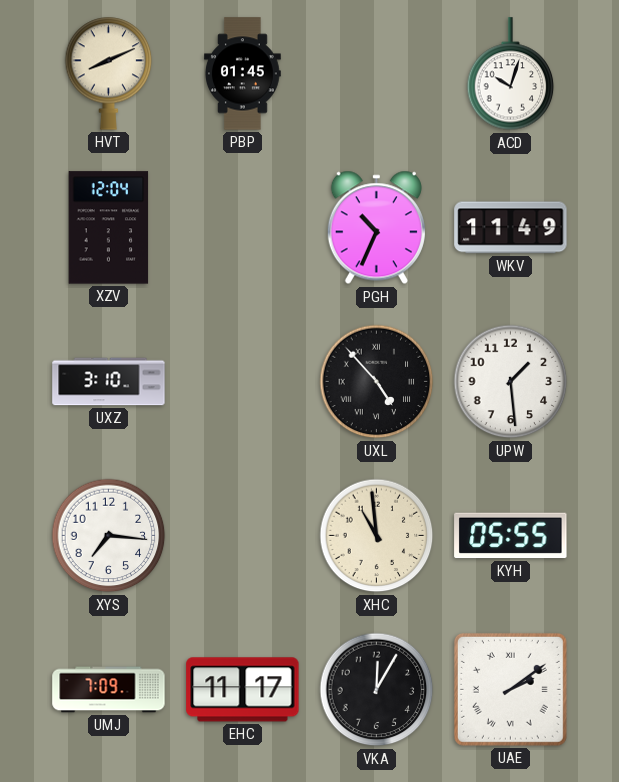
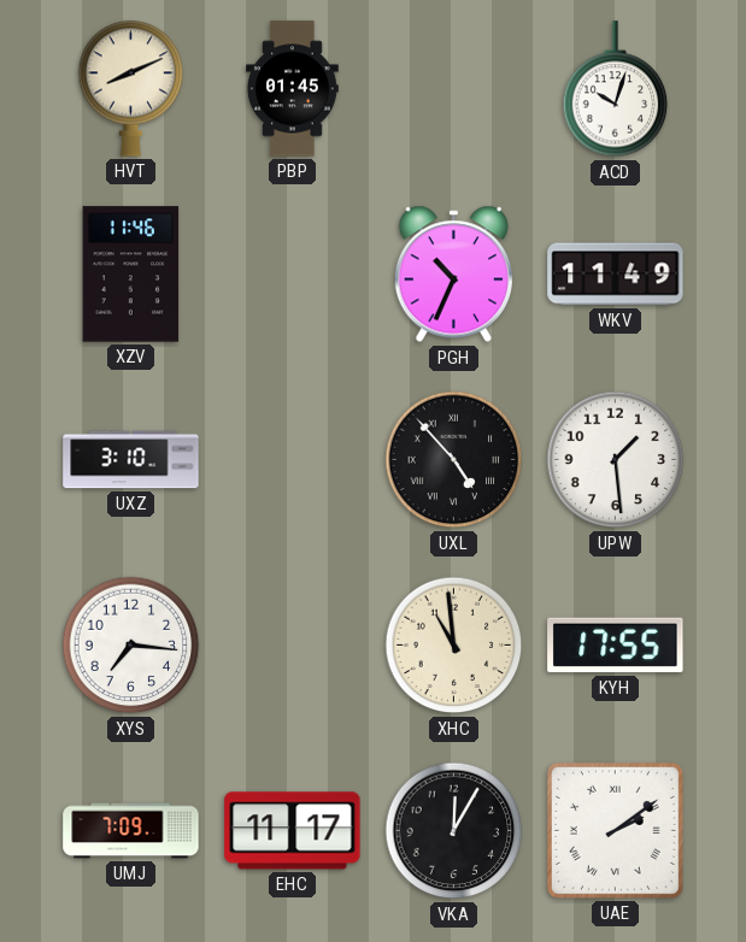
XZV: 12:04 -> 11:46 (131, 275)
KYH: 05:55 -> 17:55 (616, 646)
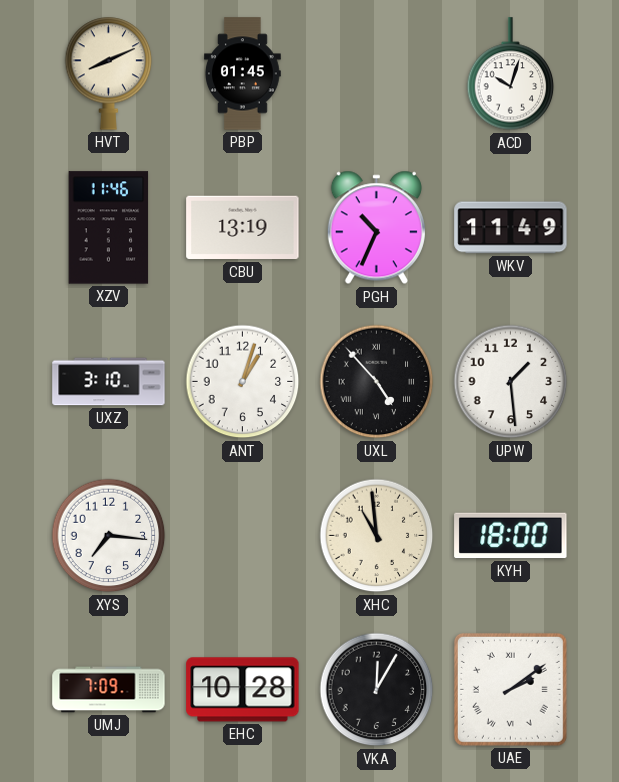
CBU: none -> 13:19 (243, 228)
ANT: none -> 1:03 (243, 382)
KYH: 17:55 -> 18:00 (511, 536)
EHC: 11:17 -> 10:28 (243, 690)
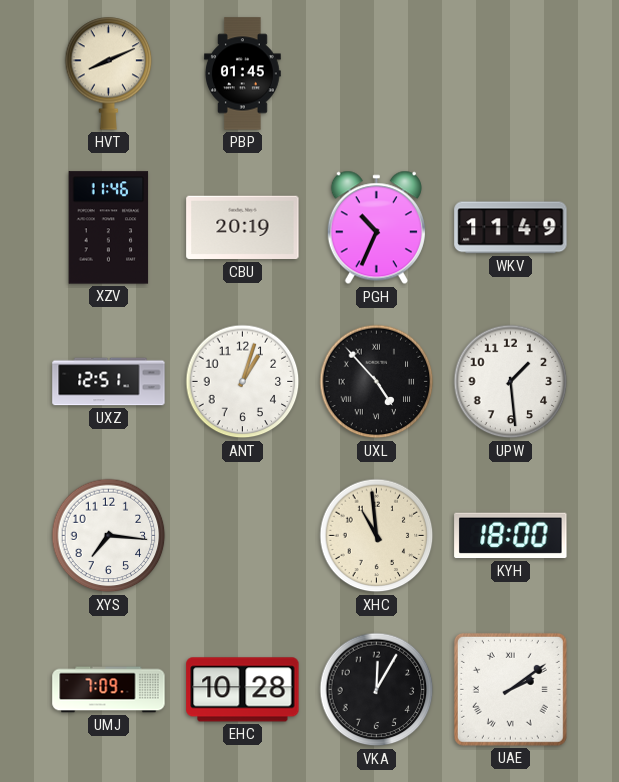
ACD: 10:03 -> none (511, 74)
CBU: 13:19 -> 20:19 (243, 228)
UXZ: 3:10 -> 12:51 (109, 382)
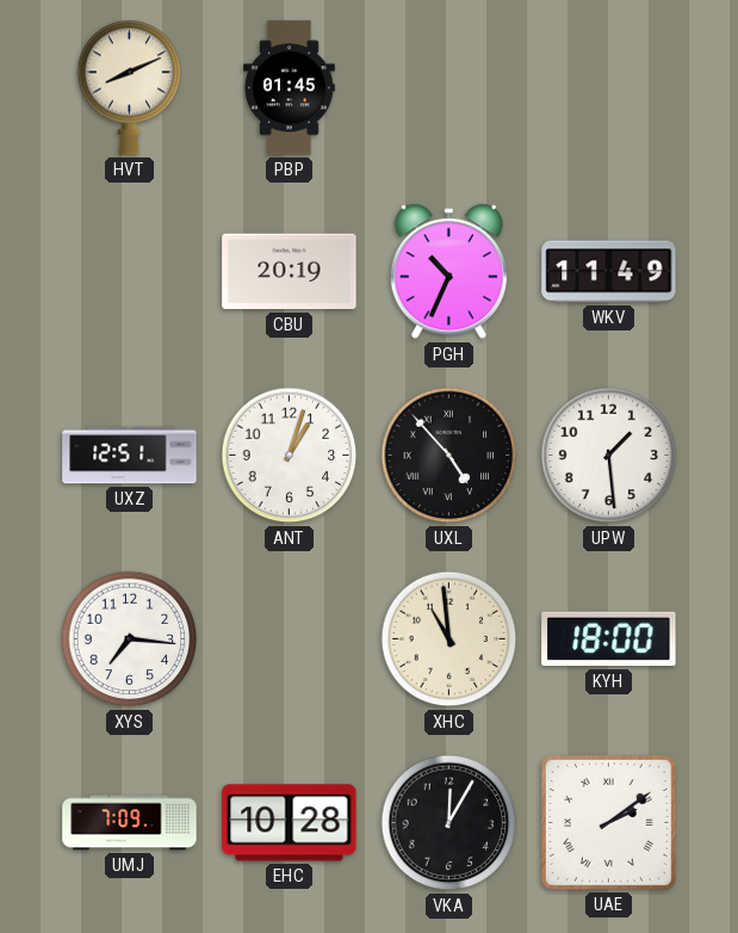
XZV: 11:46 -> none (109, 228)
